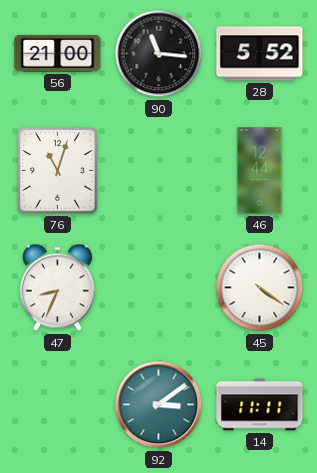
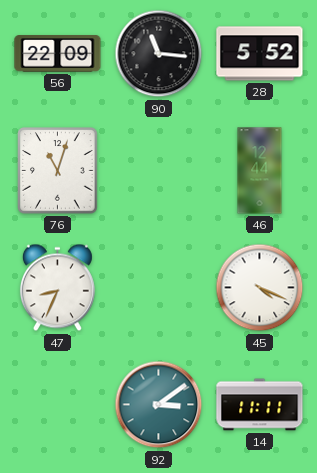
56: 21:00 -> 22:09 (58, 54)
45: 4:21 -> 4:19 (260, 288)
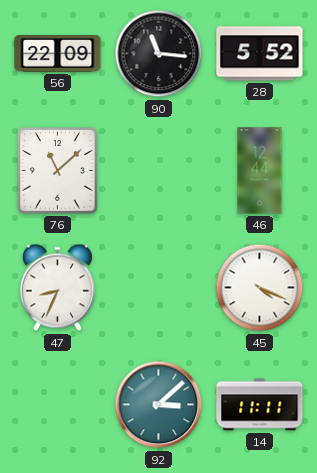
76: 11:03 -> 11:08 (58, 171)
92: 3:09 -> 3:08 (159, 405)
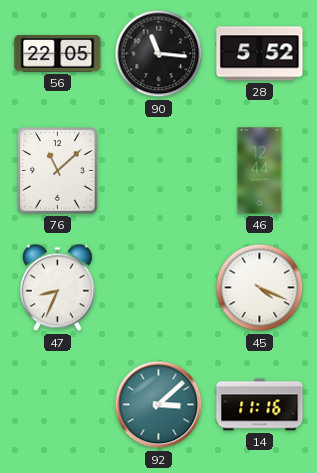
56: 22:09 -> 22:05 (58, 54)
14: 11:11 -> 11:16 (260, 405)
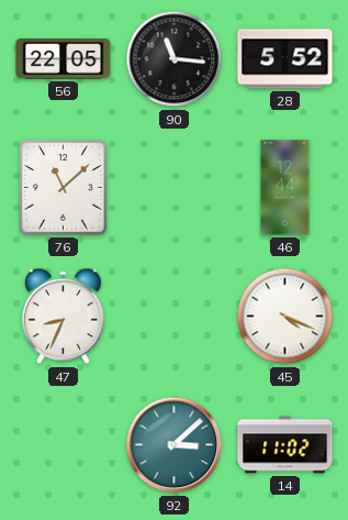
14: 11:16 -> 11:02 (285, 445)
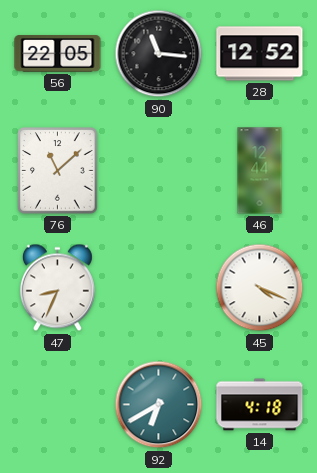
28: 5:52 -> 12:52 (260, 54)
92: 3:08 -> 6:40 (159, 405)
14: 11:02 -> 4:18 (260, 405)
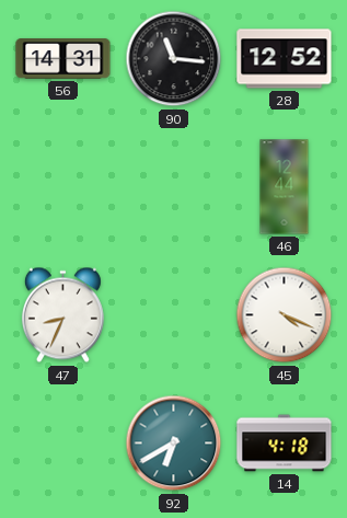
56: 22:05 -> 14:31 (63, 59)
76: 11:08 -> none (58, 171)
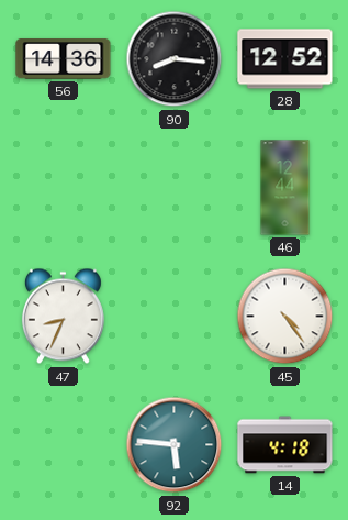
56: 14:31 -> 14:36 (64, 59)
90: 11:16 -> 8:16 (175, 59)
45: 4:19 -> 4:24 (285, 317)
92: 6:40 -> 5:46 (175, 445)
